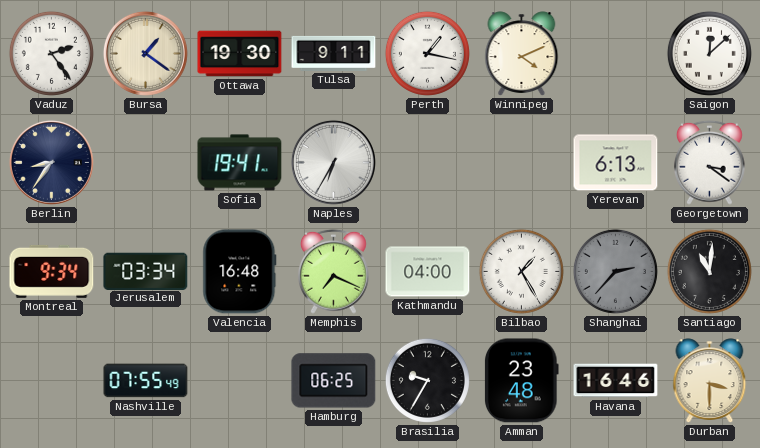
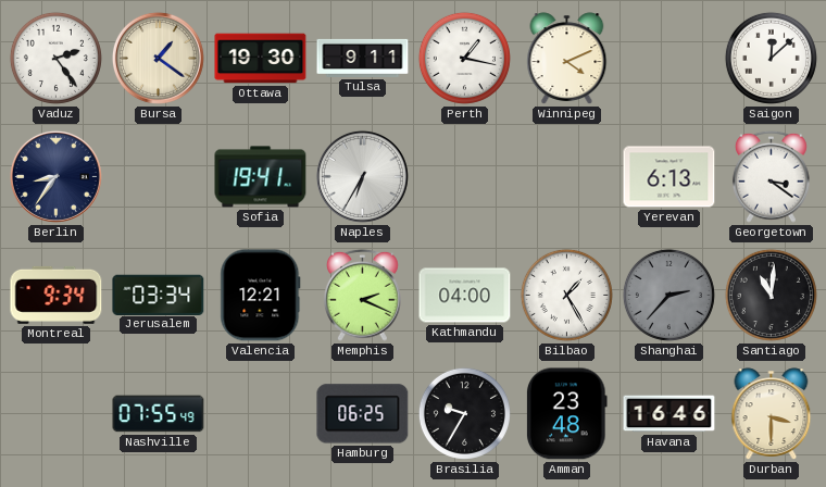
Valencia: 16:48 -> 12:21 (261, 296)
Memphis: 7:19 -> 2:19 (362, 295)
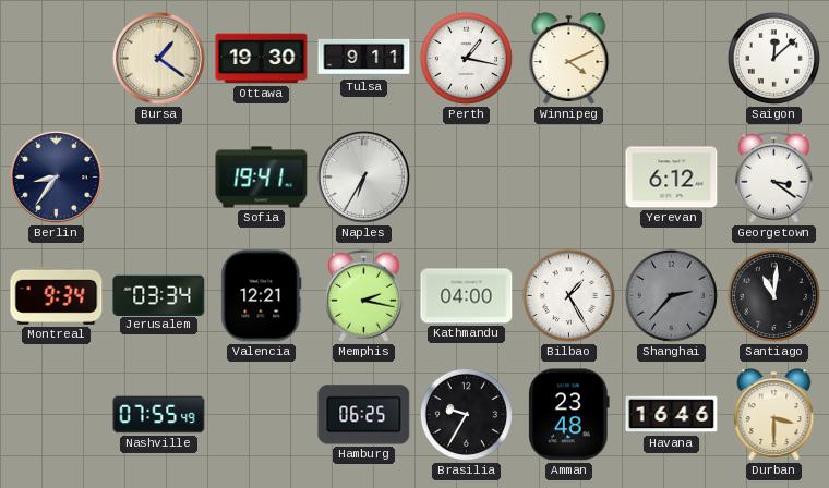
Vaduz: 2:24 -> none (55, 58)
Yerevan: 6:13 -> 6:12 (672, 178)
Memphis: 2:19 -> 2:17 (363, 295)
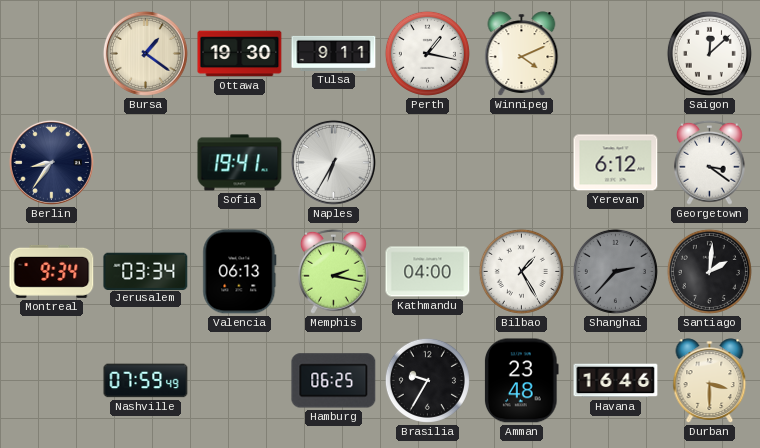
Valencia: 12:21 -> 06:13 (240, 272)
Santiago: 11:01 -> 2:01 (709, 271)
Nashville: 07:55 -> 07:59 (146, 381)
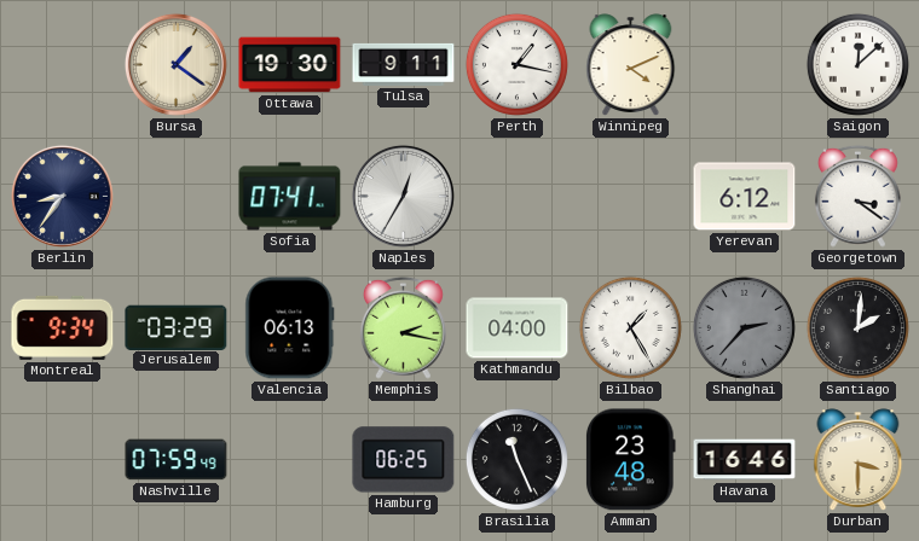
Sofia: 19:41 -> 07:41 (290, 197)
Naples: 6:35 -> 12:35 (403, 196)
Jerusalem: 03:34 -> 03:29 (177, 327)
Brasilia: 9:35 -> 11:26 (516, 459)
